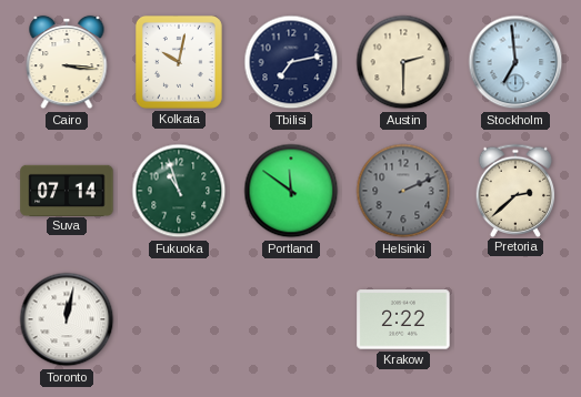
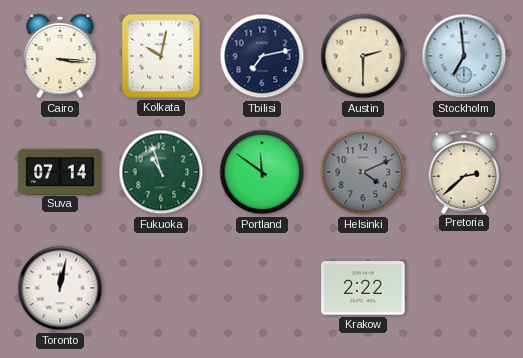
Helsinki: 2:11 -> 4:11 (363, 172)
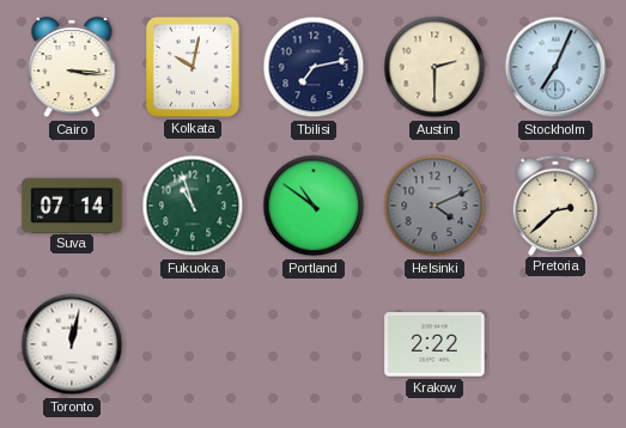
Stockholm: 6:59 -> 7:04 (555, 67)
Portland: 11:51 -> 10:51 (314, 206)
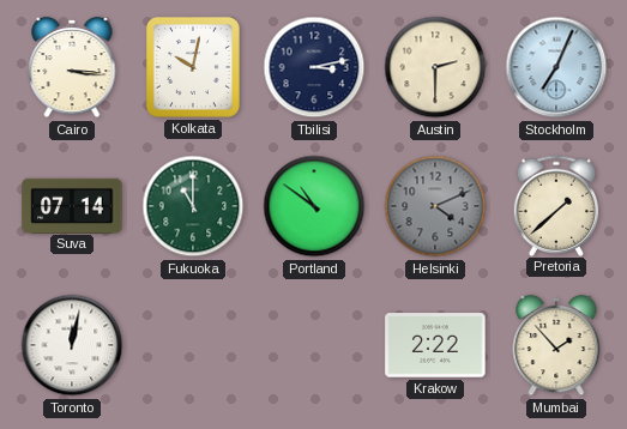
Tbilisi: 7:13 -> 3:13 (314, 67)
Fukuoka: 10:57 -> 11:00 (193, 206)
Pretoria: 2:38 -> 1:38 (556, 205)
Mumbai: none -> 1:53 (556, 345)
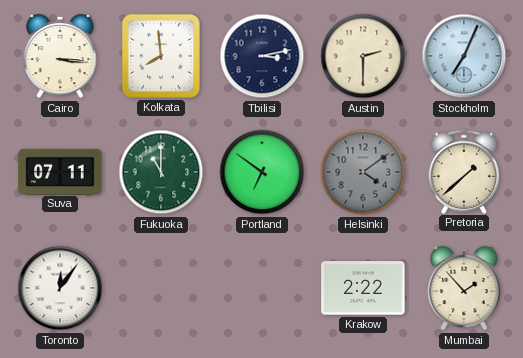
Kolkata: 10:02 -> 7:59 (161, 56)
Suva: 07:14 -> 07:11 (60, 171)
Portland: 10:51 -> 6:51 (262, 172)
Helsinki: 4:11 -> 4:09 (363, 172)
Toronto: 12:02 -> 12:06 (60, 288)
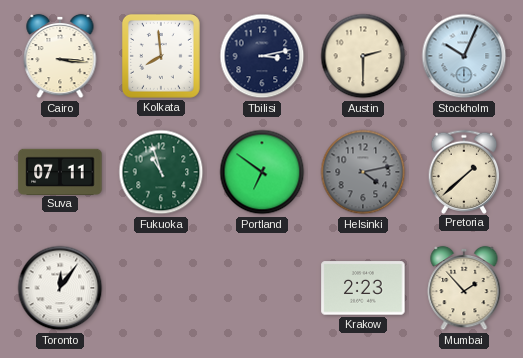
Stockholm: 7:04 -> 10:04 (464, 56)
Fukuoka: 11:00 -> 10:57 (161, 172)
Helsinki: 4:09 -> 4:13 (363, 172)
Krakow: 2:22 -> 2:23 (363, 288)
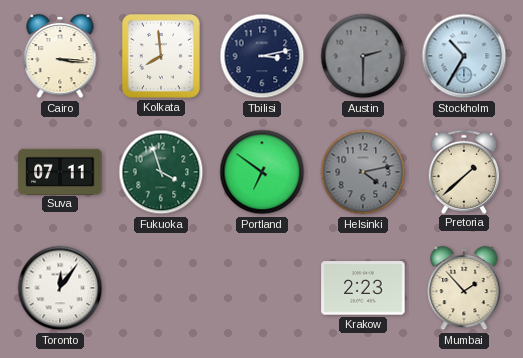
Austin dial: cream -> grey (363, 56)
Stockholm: 10:04 -> 10:35 (464, 56)
Fukuoka: 10:57 -> 3:57 (161, 172)
